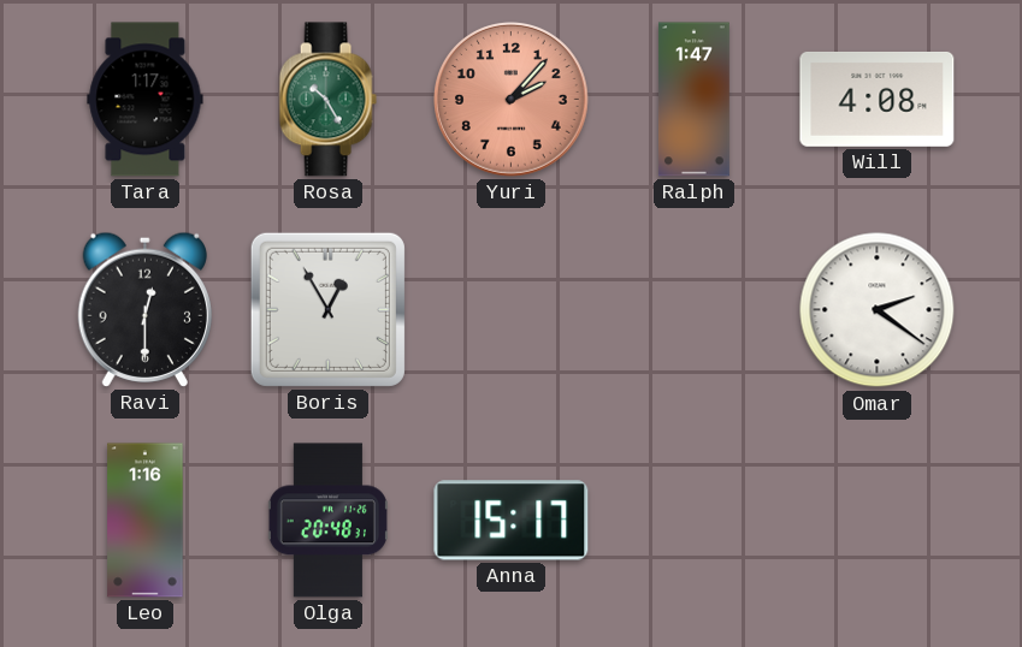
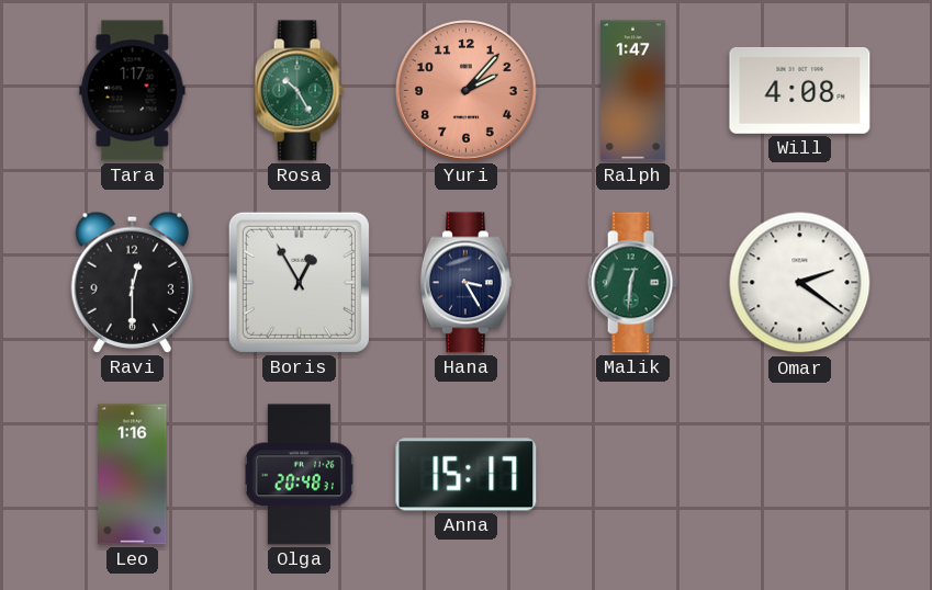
Hana: none -> 3:25 (465, 283)
Malik: none -> 12:31 (632, 283)
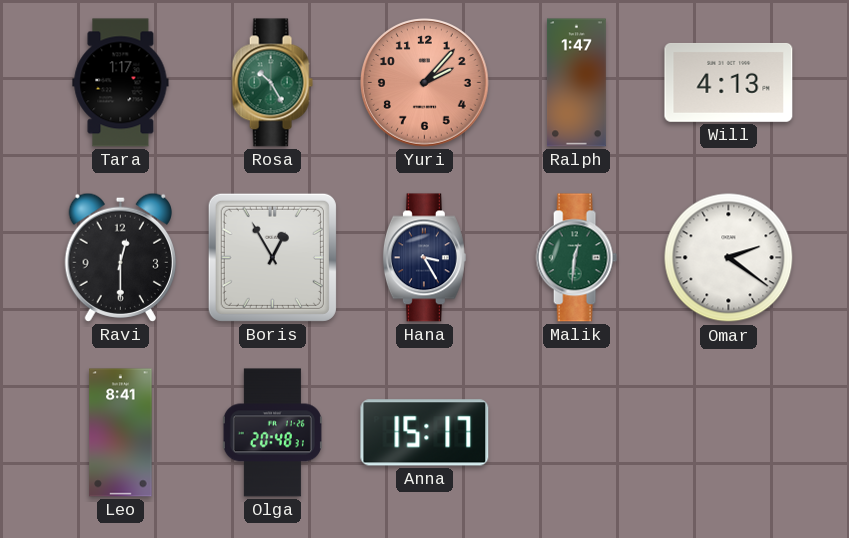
Will: 4:08 -> 4:13 (729, 82)
Leo: 1:16 -> 8:41 (121, 433)
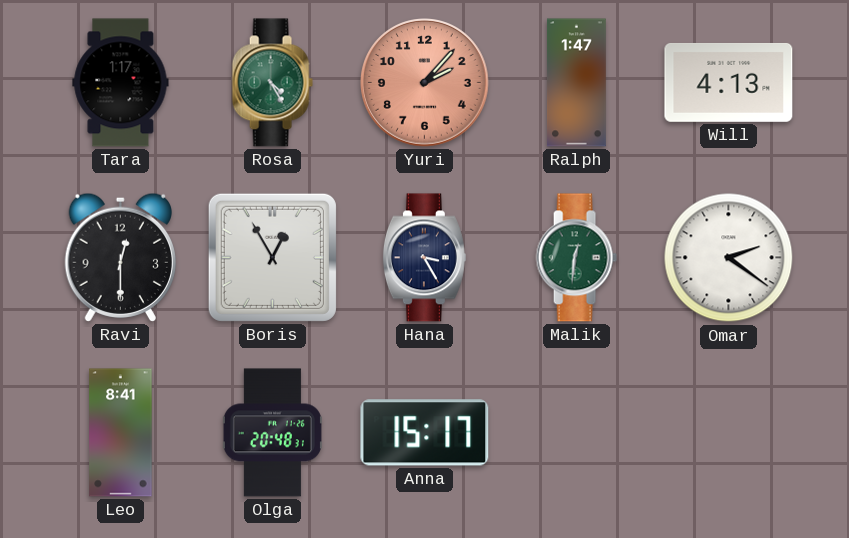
Rosa: 10:25 -> 4:25 (272, 83)
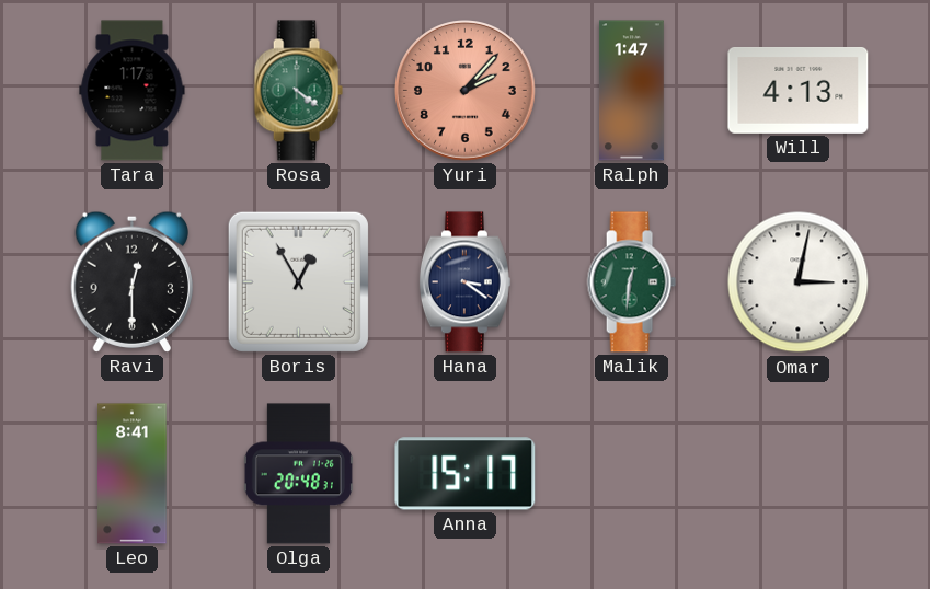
Rosa: 4:25 -> 4:21 (298, 91)
Hana: 3:25 -> 3:21 (464, 282)
Omar: 2:21 -> 3:02 (799, 282)
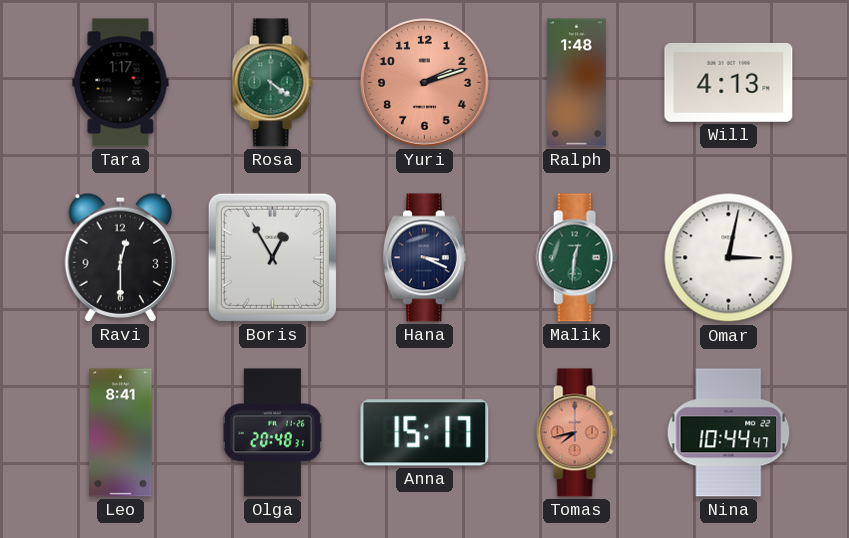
Yuri: 2:07 -> 2:12 (425, 83)
Ralph: 1:47 -> 1:48 (576, 83)
Hana: 3:21 -> 3:19 (424, 258)
Tomas: none -> 7:43 (576, 433)
Nina: none -> 10:44 (729, 433)
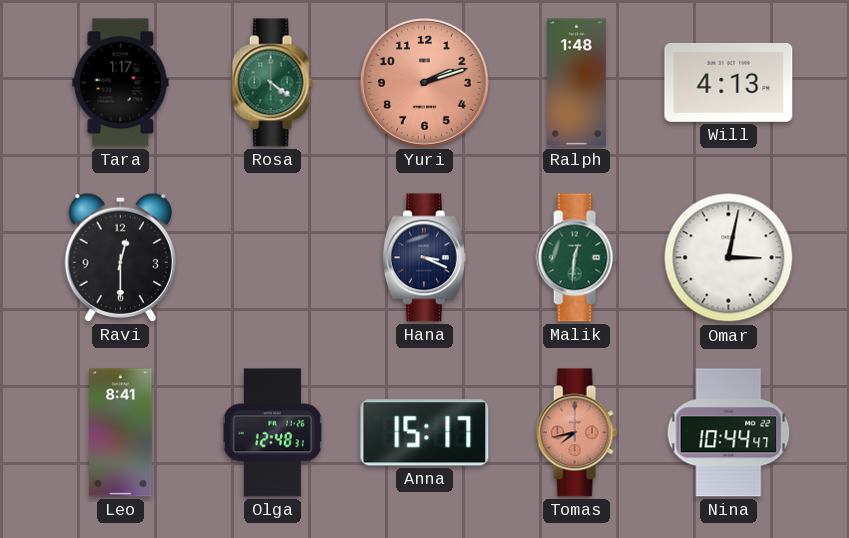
Boris: 12:55 -> none (272, 257)
Olga: 20:48 -> 12:48 (272, 433)
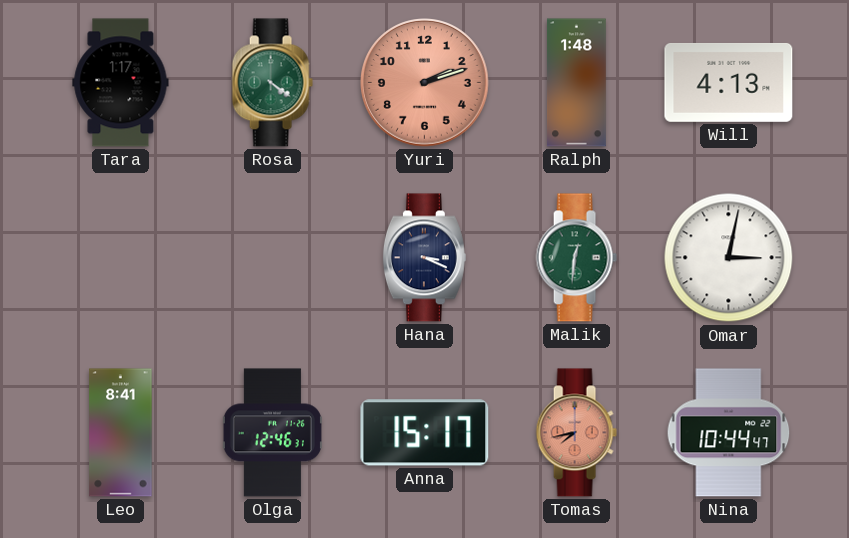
Ravi: 12:30 -> none (120, 257)
Olga: 12:48 -> 12:46 (272, 433)
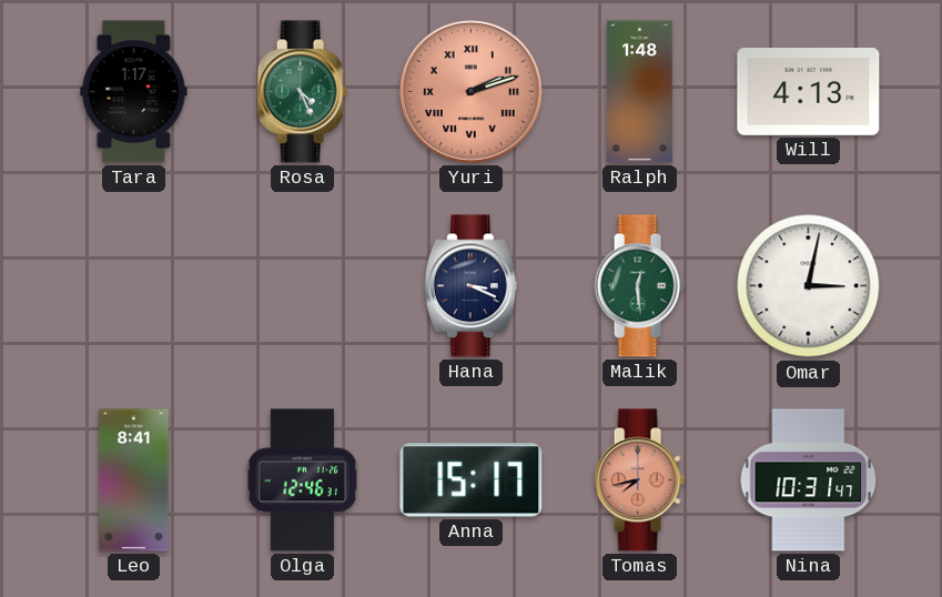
Rosa: 4:21 -> 4:26 (302, 92)
Yuri numerals: Arabic -> Roman (472, 92)
Malik: 12:31 -> 12:29 (639, 286)
Nina: 10:44 -> 10:31 (809, 480)
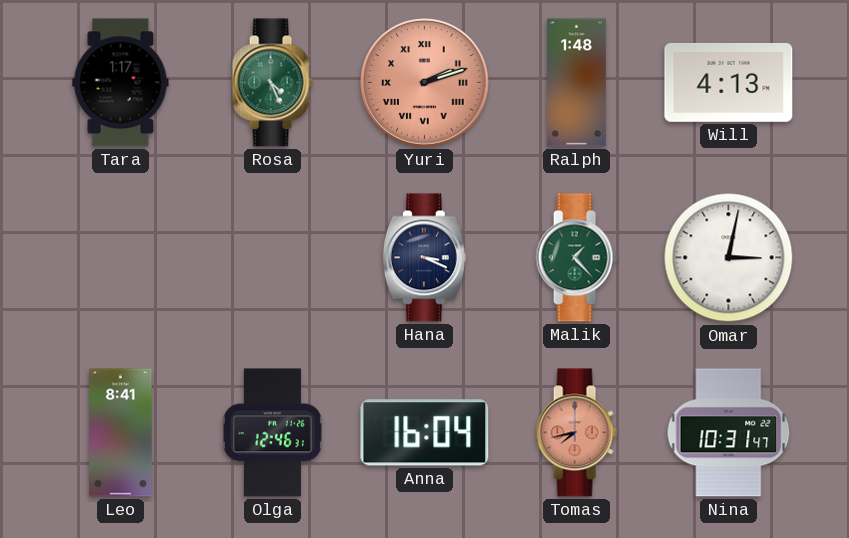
Malik: 12:29 -> 1:23 (576, 258)
Anna: 15:17 -> 16:04 (425, 433)
